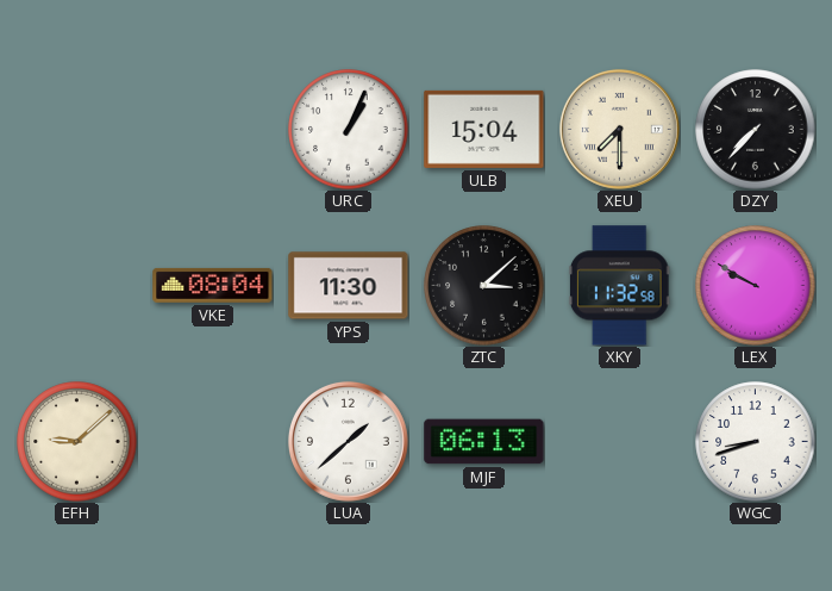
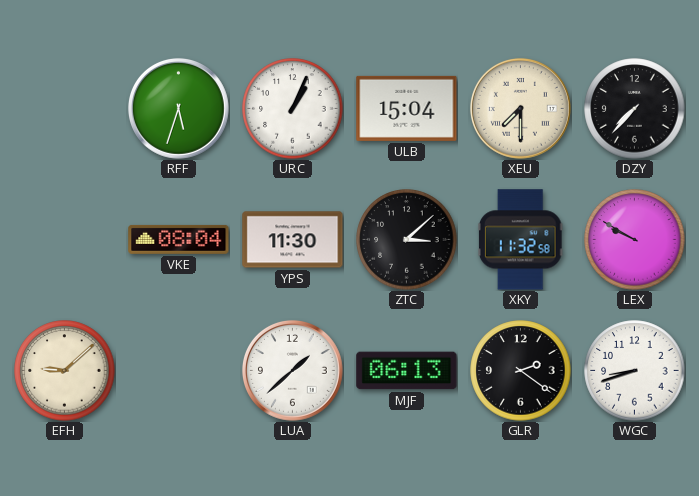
RFF: none -> 5:33 (178, 108)
GLR: none -> 2:21 (521, 371)
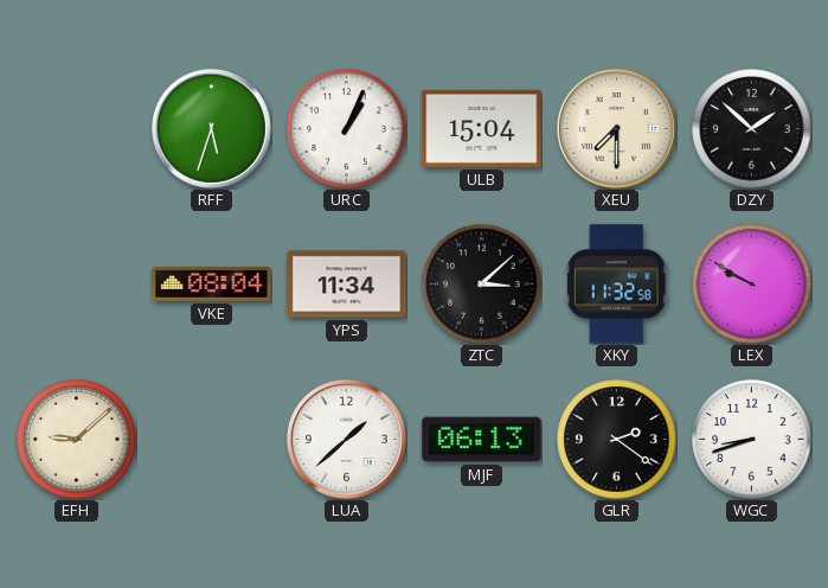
DZY: 7:37 -> 1:52 (752, 129)
YPS: 11:30 -> 11:34 (347, 285)
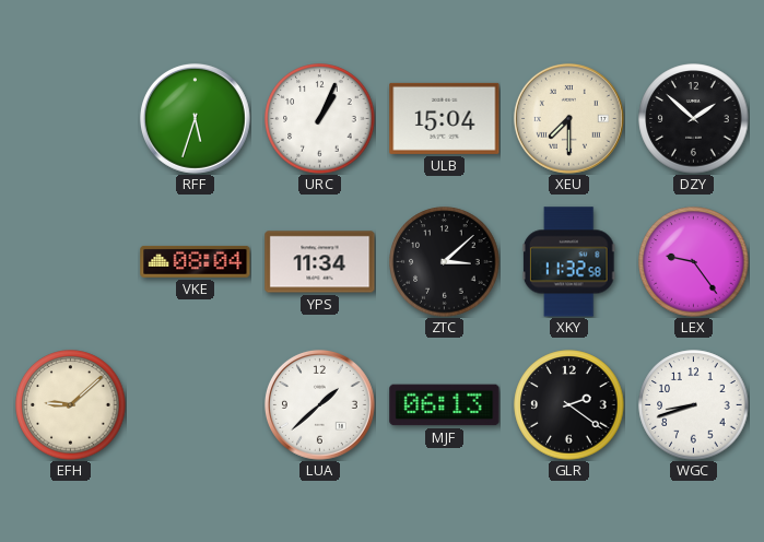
LEX: 9:50 -> 9:24 (694, 262)
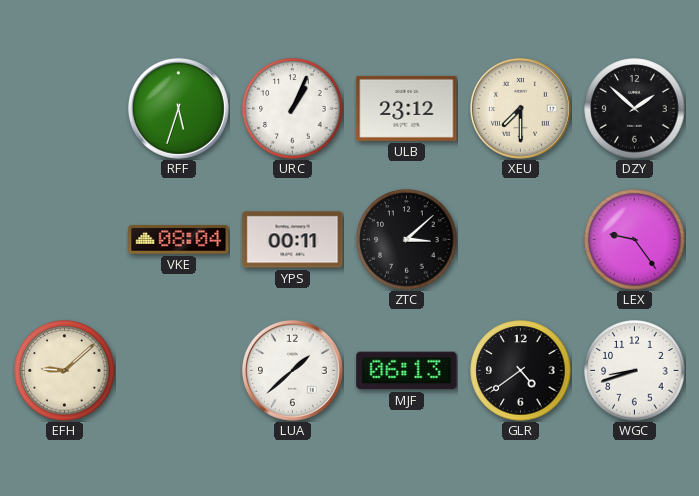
ULB: 15:04 -> 23:12 (407, 108)
YPS: 11:34 -> 00:11 (293, 240)
XKY: 11:32 -> none (568, 262)
GLR: 2:21 -> 4:39 (521, 371)
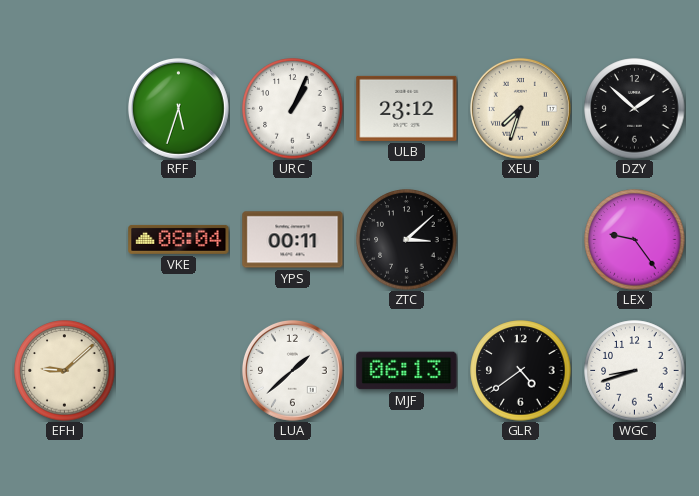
XEU: 7:30 -> 7:33 (520, 108)
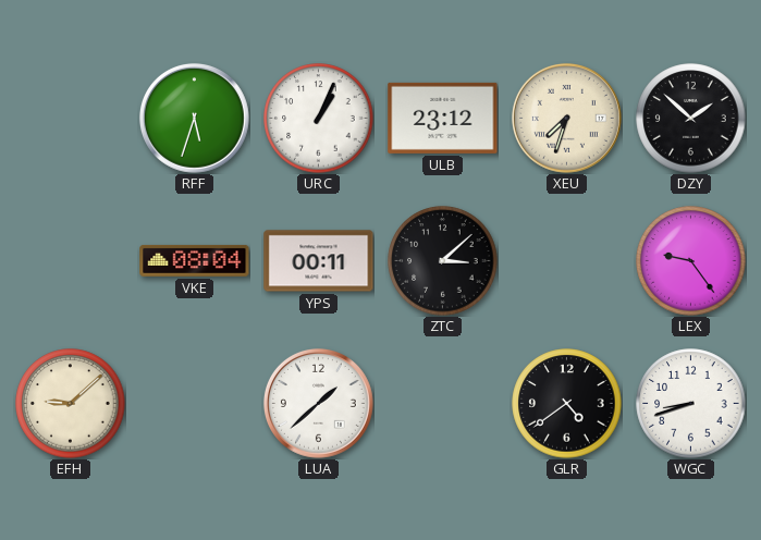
MJF: 06:13 -> none (407, 371)
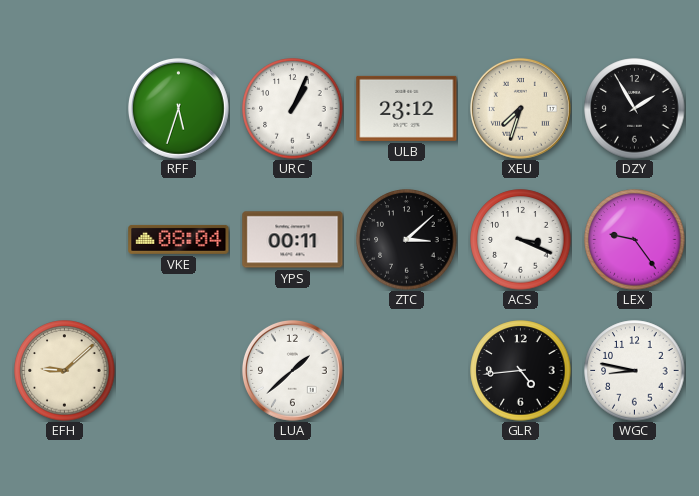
DZY: 1:52 -> 1:55 (635, 109)
ACS: none -> 3:19 (521, 240)
GLR: 4:39 -> 4:44 (521, 371)
WGC: 8:42 -> 8:47 (635, 371)
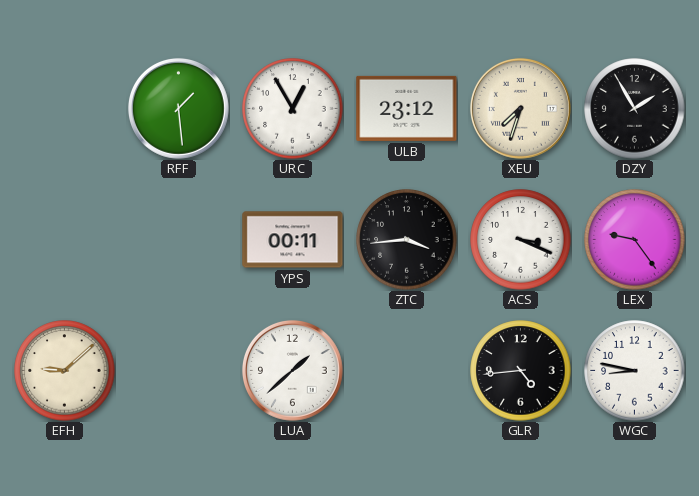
RFF: 5:33 -> 1:29 (178, 108)
URC: 1:04 -> 12:55 (293, 109)
VKE: 08:04 -> none (179, 239)
ZTC: 3:08 -> 3:44 (407, 240)
